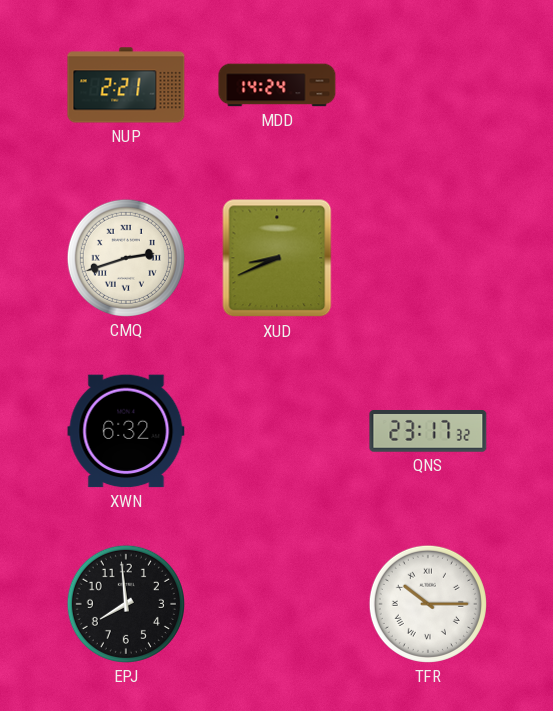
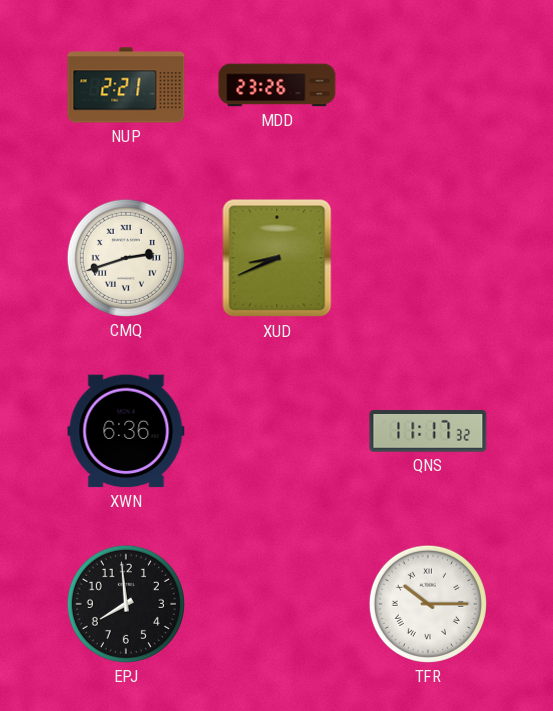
MDD: 14:24 -> 23:26 (277, 85)
XWN: 6:32 -> 6:36 (126, 431)
QNS: 23:17 -> 11:17 (428, 431)
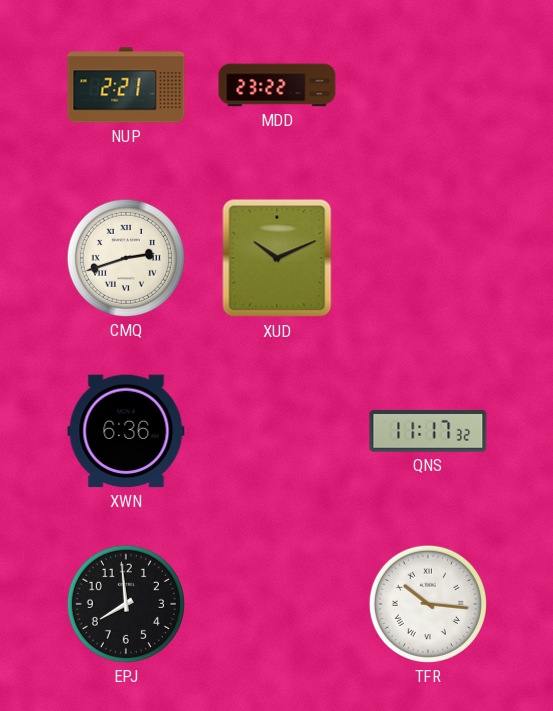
MDD: 23:26 -> 23:22 (277, 85)
XUD: 8:41 -> 10:11 (277, 258)
TFR: 10:15 -> 10:16 (428, 604)
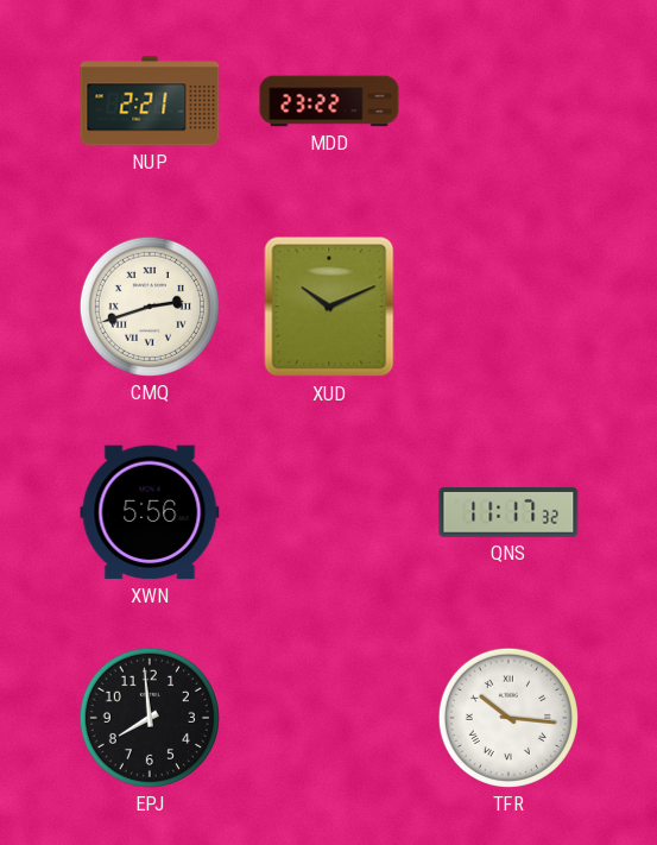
XWN: 6:36 -> 5:56 (150, 512)
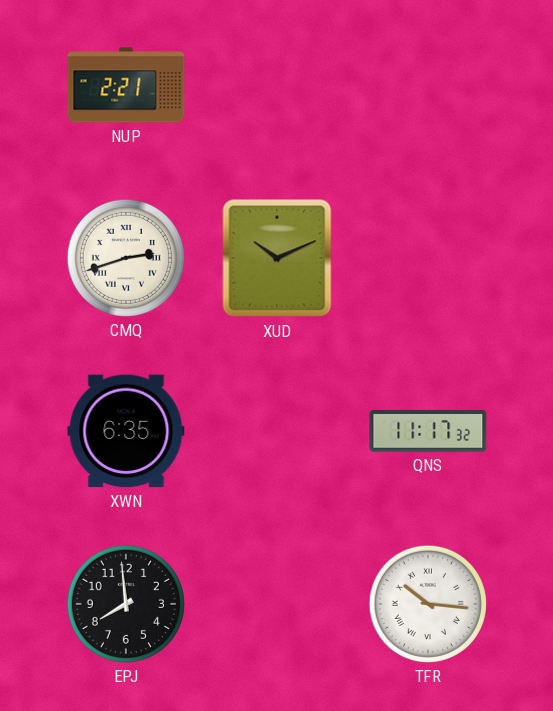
MDD: 23:22 -> none (329, 101)
XWN: 5:56 -> 6:35 (126, 431)
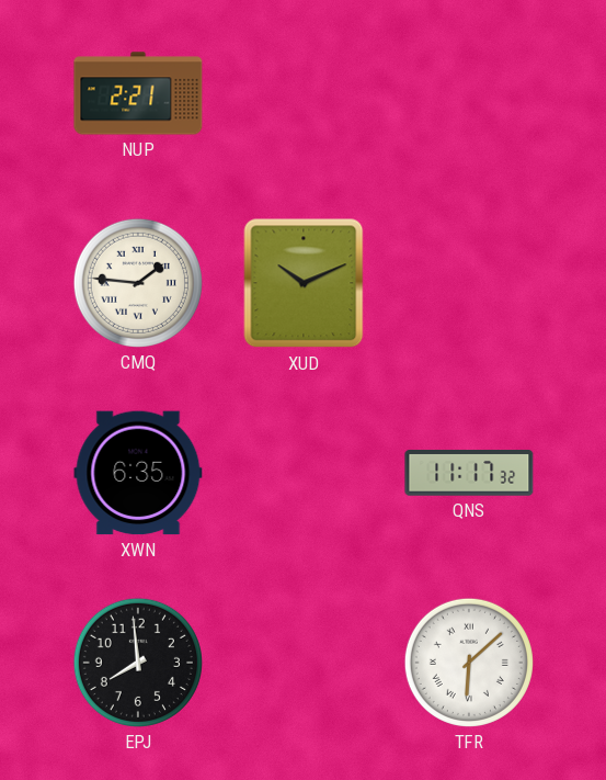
CMQ: 2:42 -> 1:46 (138, 283)
TFR: 10:16 -> 6:08 (469, 663)
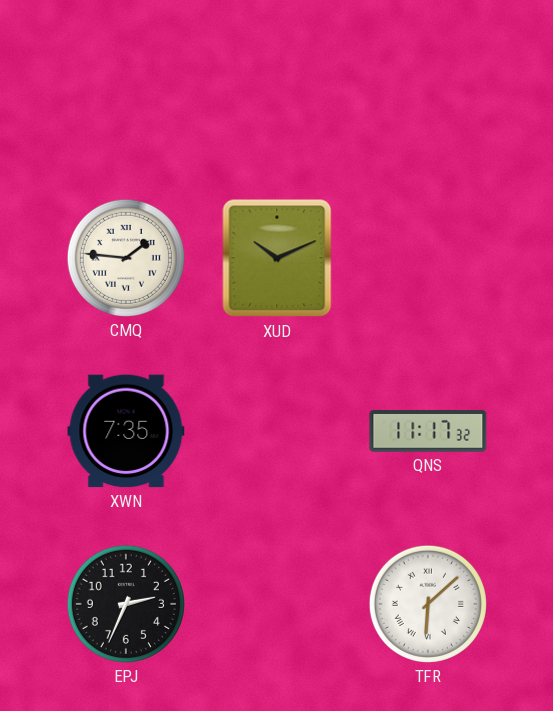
NUP: 2:21 -> none (138, 93)
XWN: 6:35 -> 7:35 (126, 431)
EPJ: 7:59 -> 2:34 (126, 604)
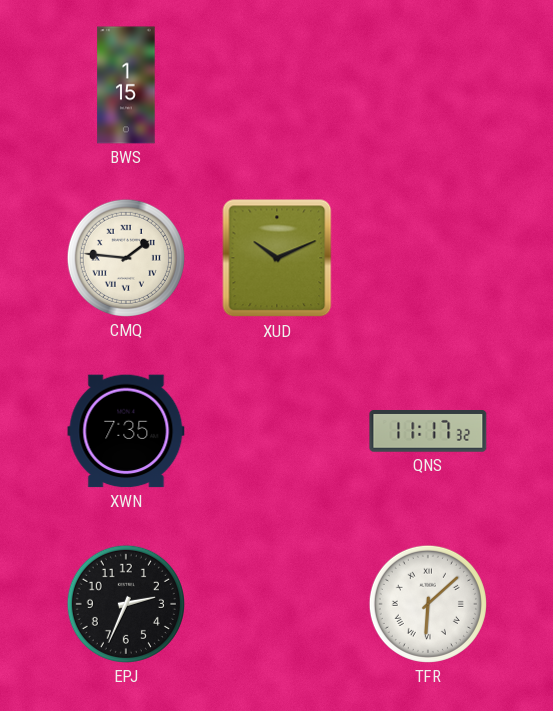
BWS: none -> 1:15 (126, 85)
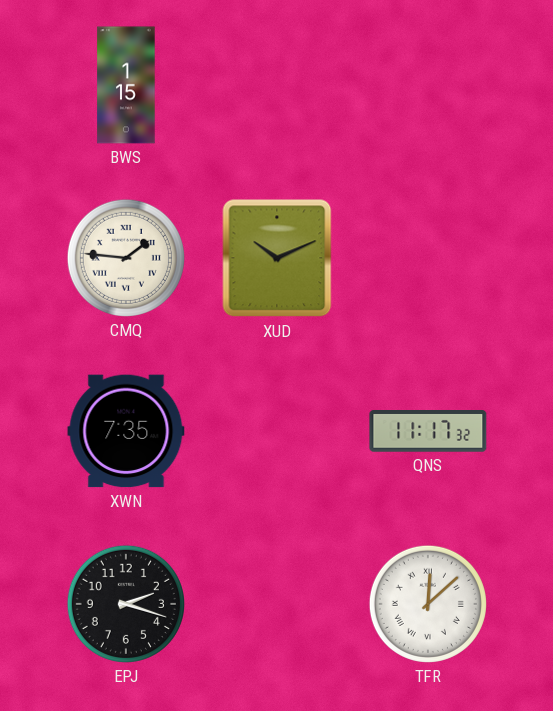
EPJ: 2:34 -> 2:18 (126, 604)
TFR: 6:08 -> 12:08 (428, 604)
